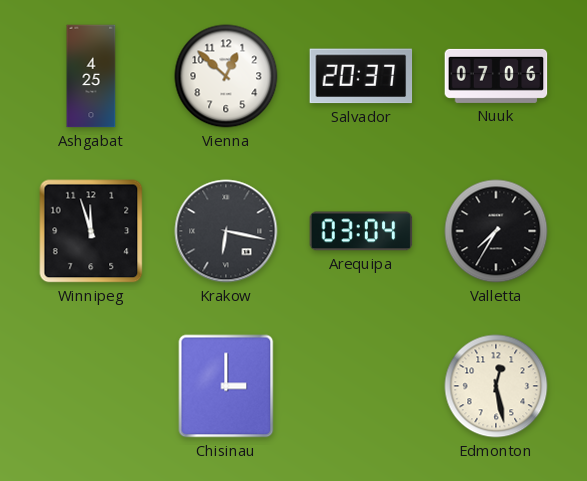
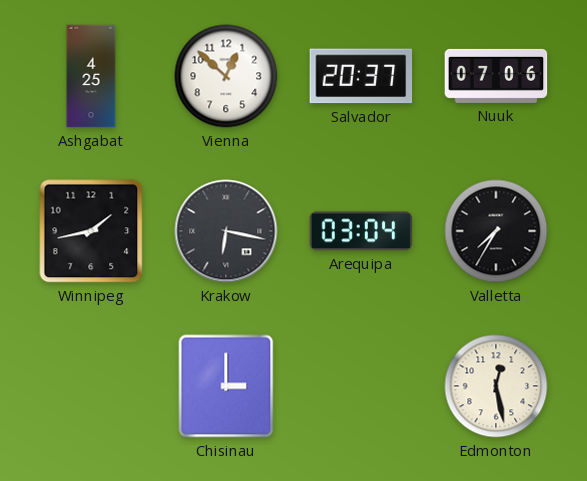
Winnipeg: 11:57 -> 1:43 (91, 231)
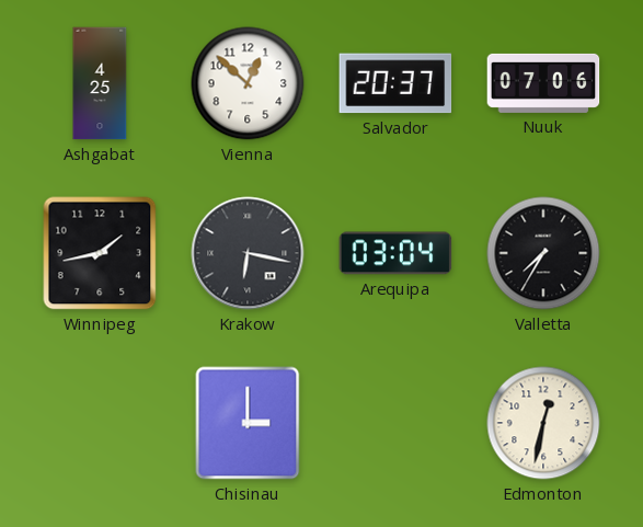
Edmonton: 12:28 -> 12:32 (543, 423)
